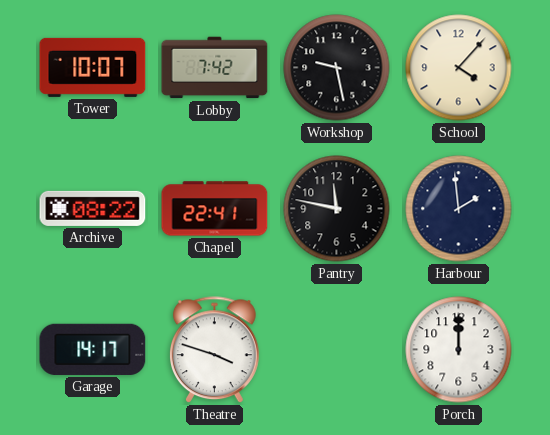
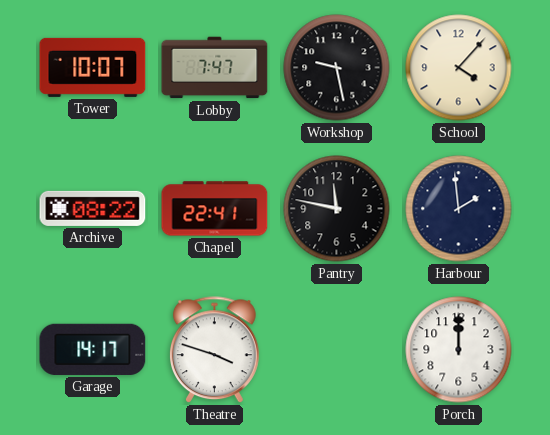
Lobby: 7:42 -> 7:47 (215, 68)
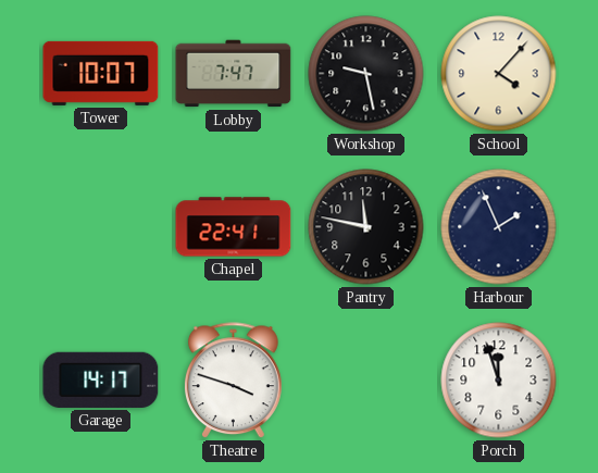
Archive: 08:22 -> none (93, 208)
Harbour: 1:59 -> 1:56 (499, 227)
Porch: 12:00 -> 11:57 (499, 381)
